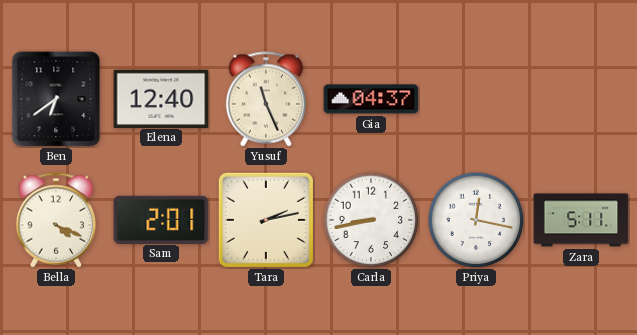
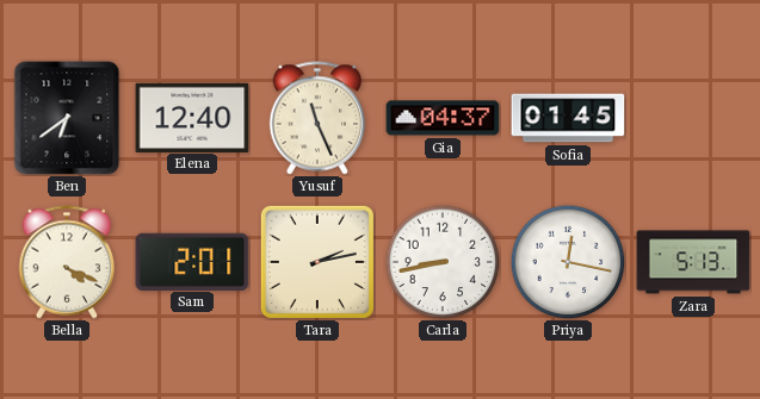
Sofia: none -> 01:45 (568, 118)
Zara: 5:11 -> 5:13 (693, 262)
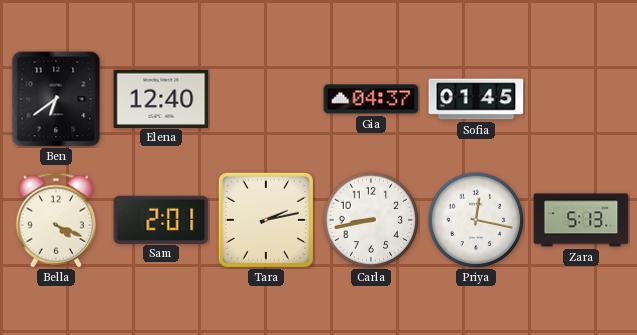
Yusuf: 11:26 -> none (317, 118)
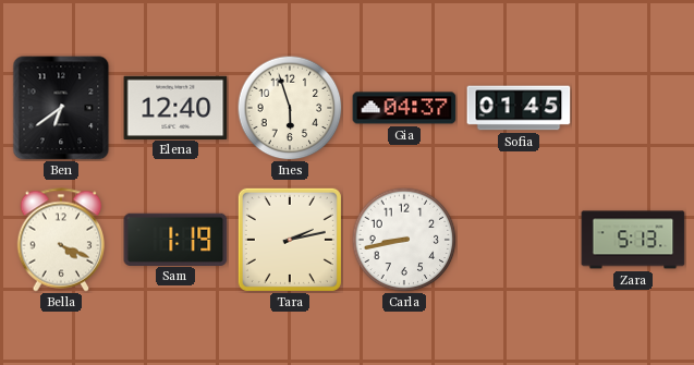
Ines: none -> 5:57 (290, 108)
Sam: 2:01 -> 1:19 (175, 239)
Priya: 12:17 -> none (476, 220)
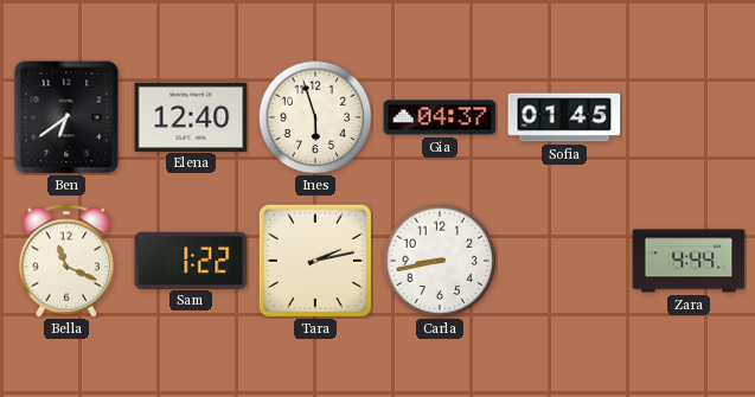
Bella: 4:19 -> 11:19 (66, 261)
Sam: 1:19 -> 1:22 (191, 260)
Zara: 5:13 -> 4:44 (689, 261)
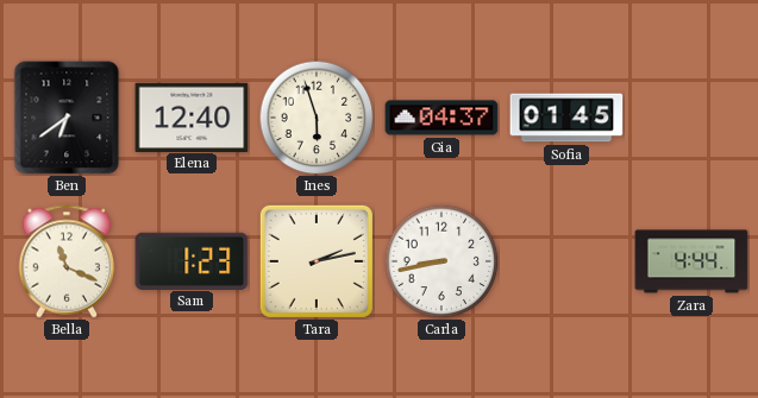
Sam: 1:22 -> 1:23 (192, 260)
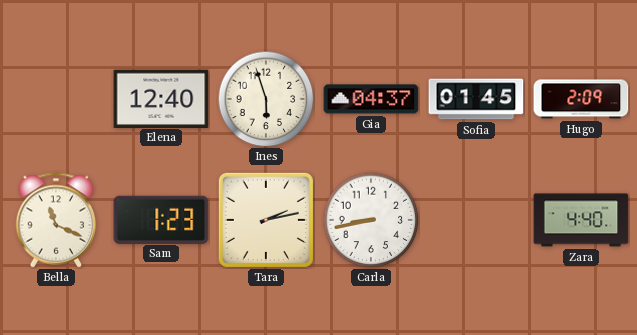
Ben: 6:39 -> none (67, 118)
Hugo: none -> 2:09 (581, 99)
Zara: 4:44 -> 4:40 (581, 220)
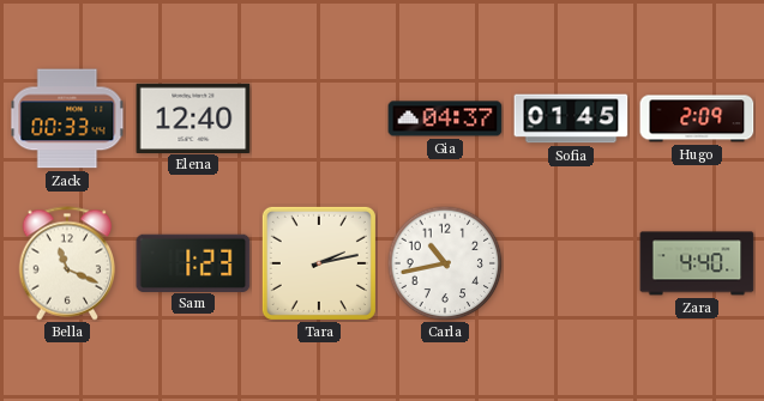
Zack: none -> 00:33 (67, 119)
Ines: 5:57 -> none (266, 99)
Carla: 8:43 -> 10:43 (445, 263)
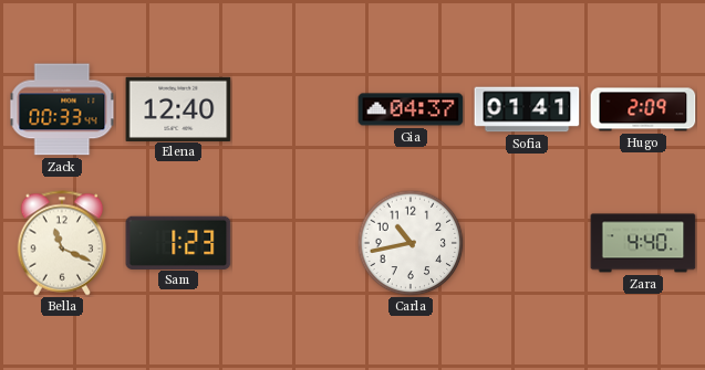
Sofia: 01:45 -> 01:41 (527, 109)
Tara: 2:13 -> none (319, 263)
